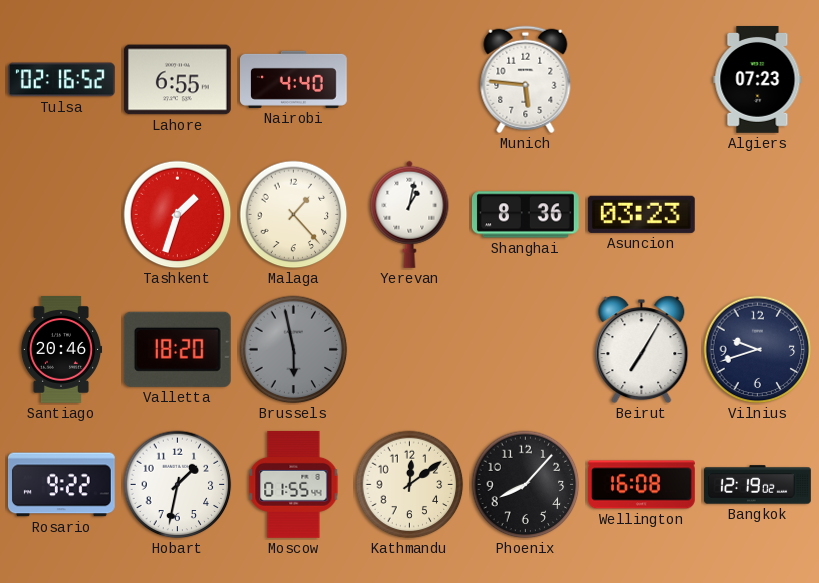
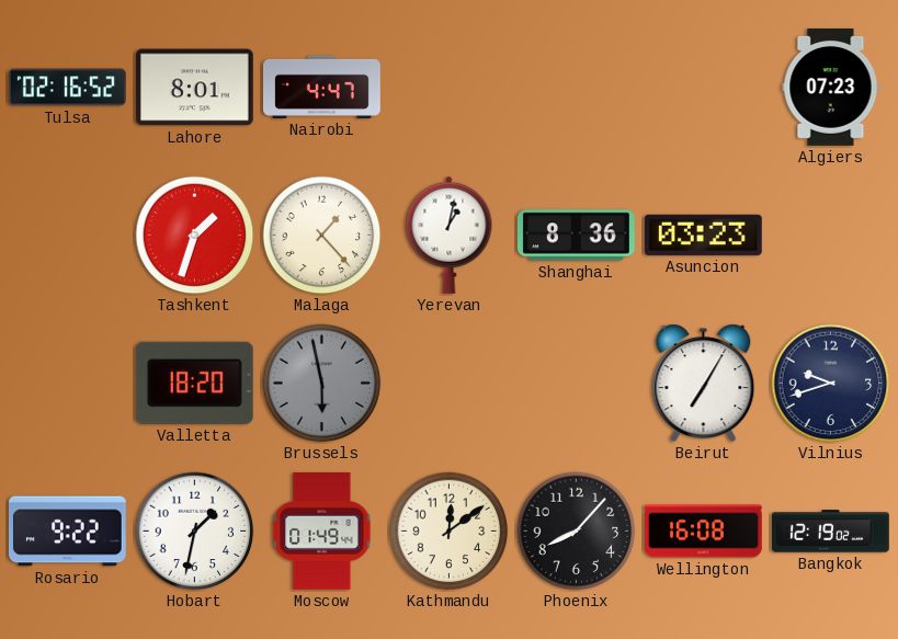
Lahore: 6:55 -> 8:01 (194, 88)
Nairobi: 4:40 -> 4:47 (322, 87)
Munich: 5:46 -> none (526, 80)
Santiago: 20:46 -> none (61, 350)
Moscow: 01:55 -> 01:49 (322, 530)
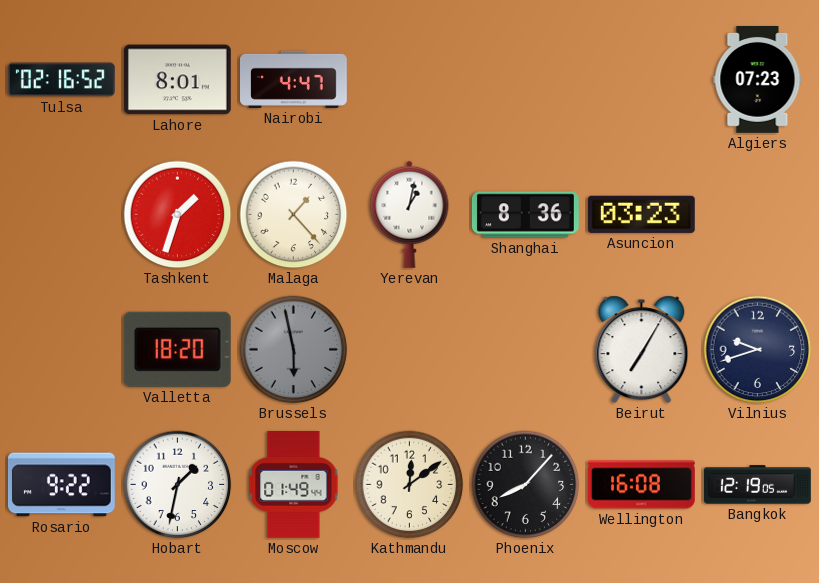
Bangkok: 12:19:02 -> 12:19:05 (758, 485)
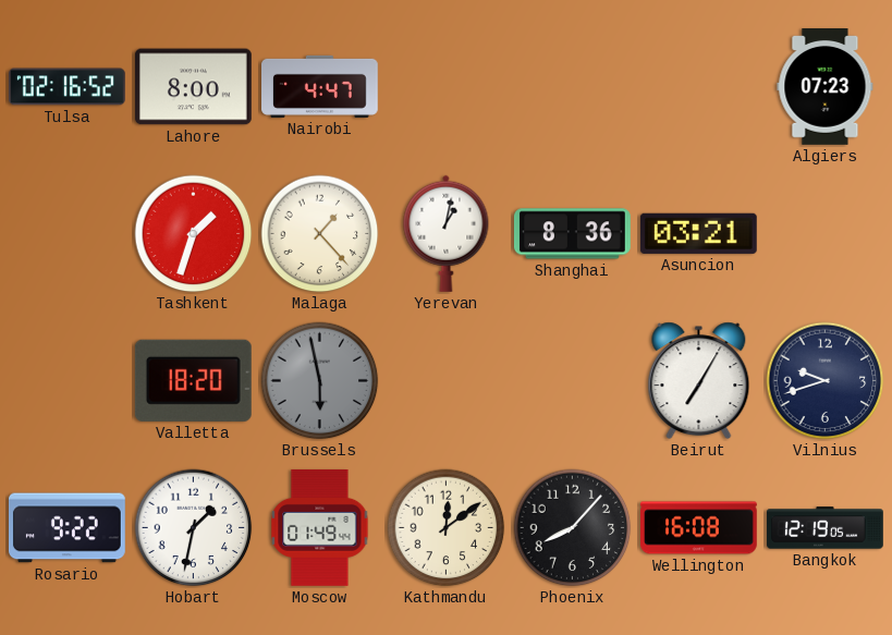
Lahore: 8:01 -> 8:00 (193, 87)
Asuncion: 03:23 -> 03:21 (698, 233)
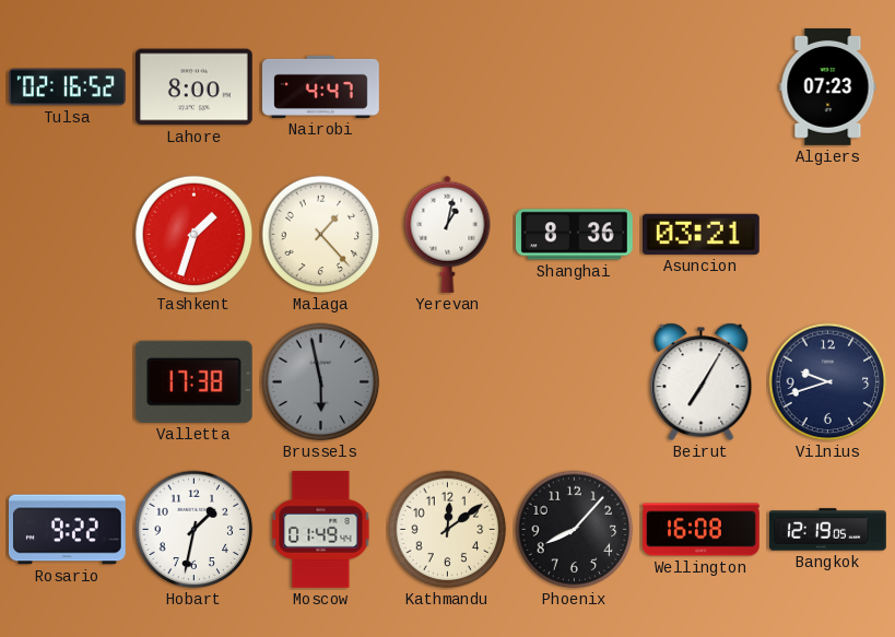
Valletta: 18:20 -> 17:38 (193, 381)
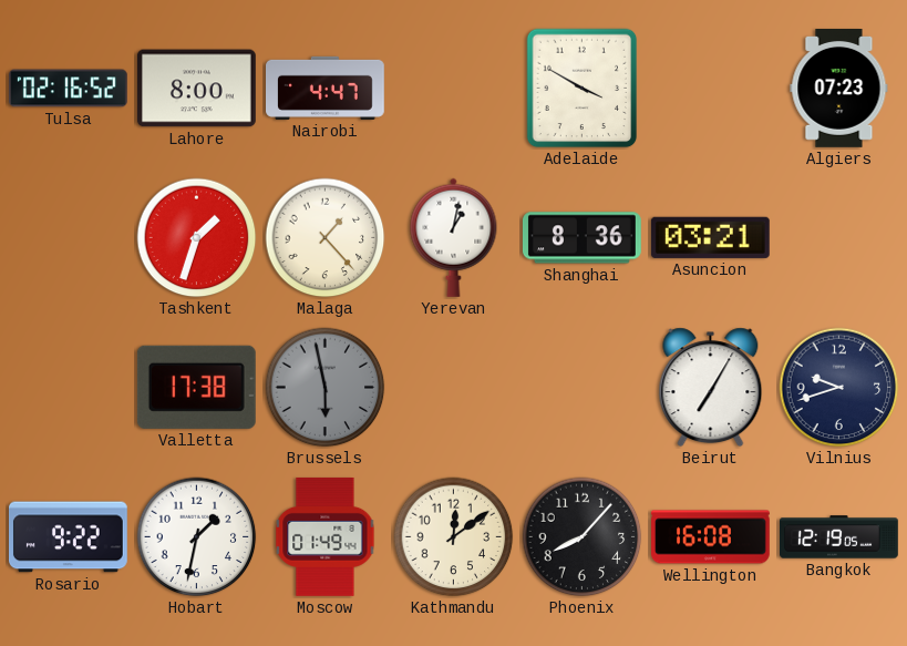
Adelaide: none -> 3:50 (583, 89)
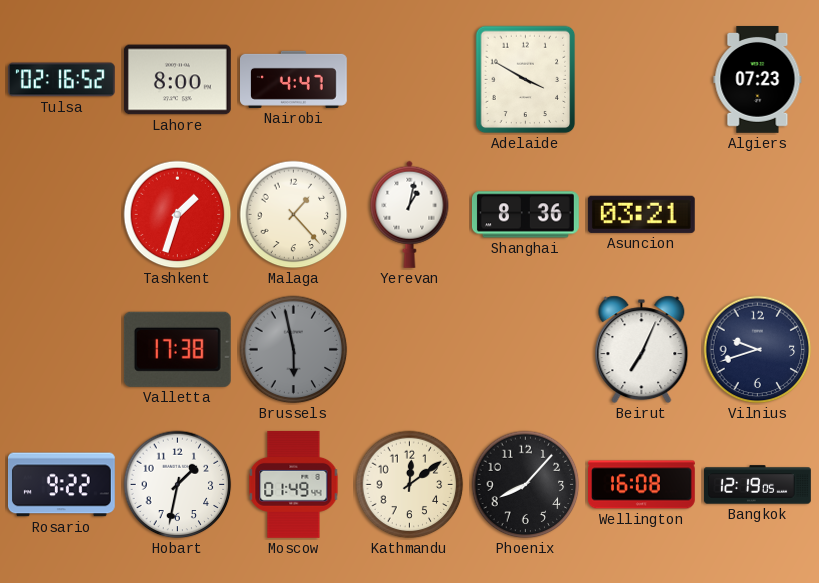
Beirut: 7:05 -> 7:04 (642, 350)
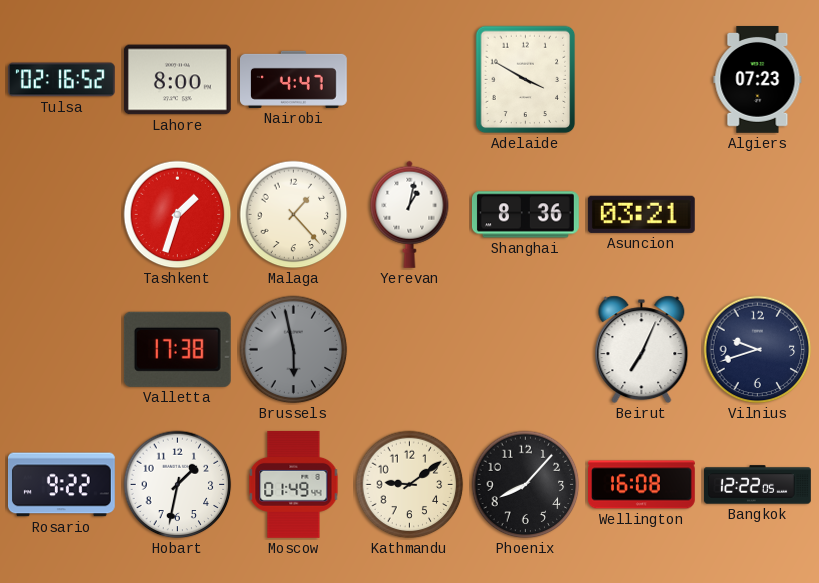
Kathmandu: 12:09 -> 9:09 (410, 485)
Bangkok: 12:19 -> 12:22 (758, 485)
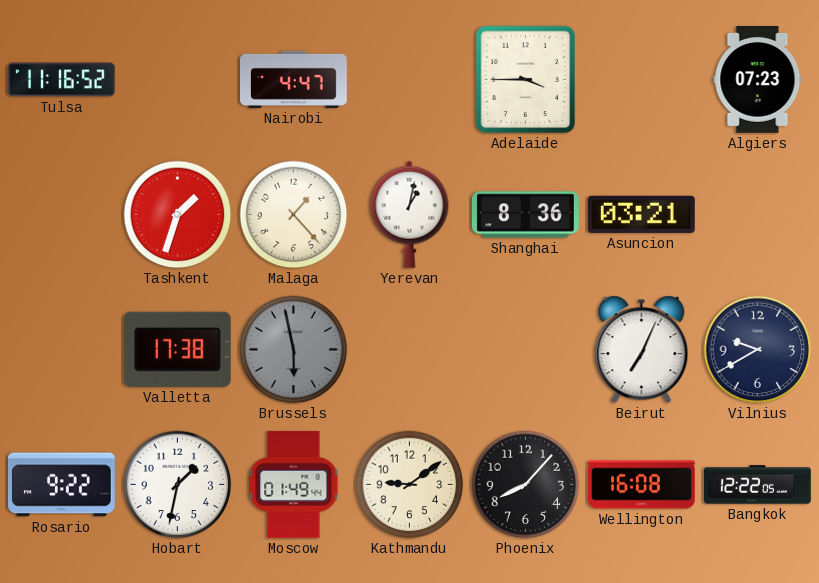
Tulsa: 02:16 -> 11:16 (62, 80)
Lahore: 8:00 -> none (177, 80)
Adelaide: 3:50 -> 3:45 (526, 80)
Vilnius: 9:42 -> 9:40 (758, 350)
